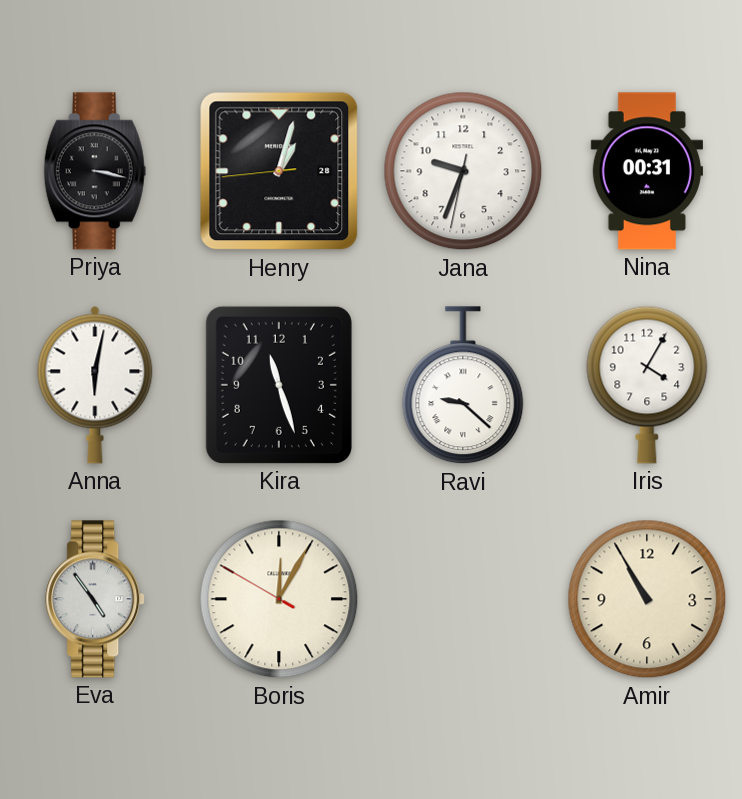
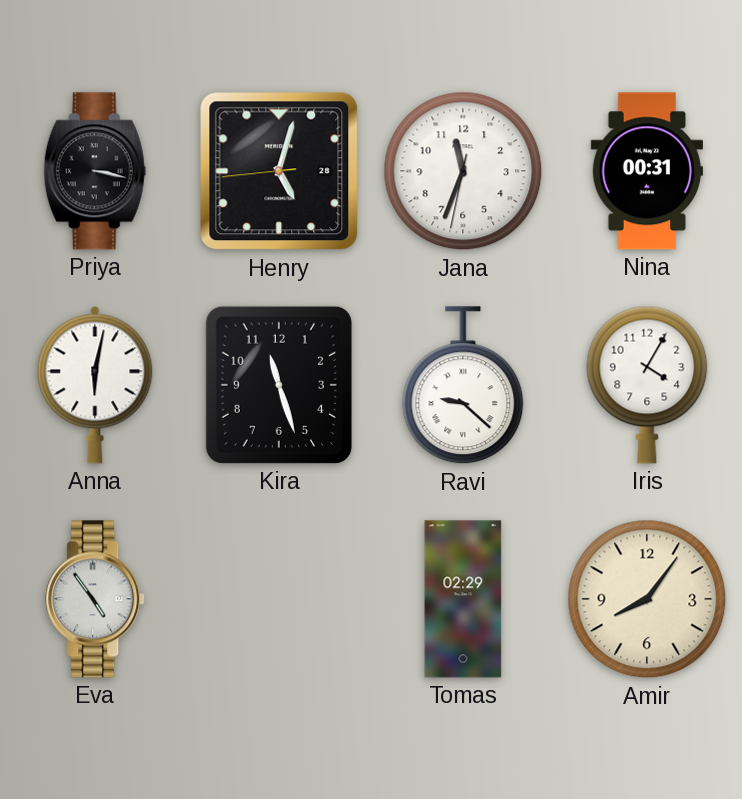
Henry: 1:02 -> 5:02 (279, 171)
Jana: 9:33 -> 11:33 (463, 171)
Boris: 12:04 -> none (279, 599)
Tomas: none -> 02:29 (463, 599)
Amir: 10:55 -> 8:06 (647, 599)
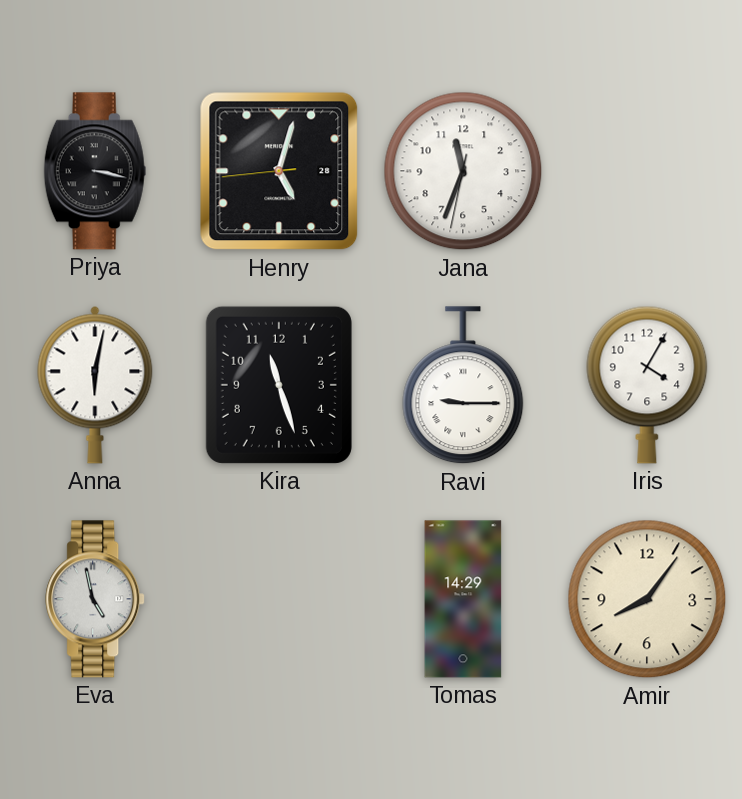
Nina: 00:31 -> none (646, 171)
Ravi: 9:22 -> 9:15 (463, 386)
Eva: 4:54 -> 4:58 (96, 599)
Tomas: 02:29 -> 14:29 (463, 599)
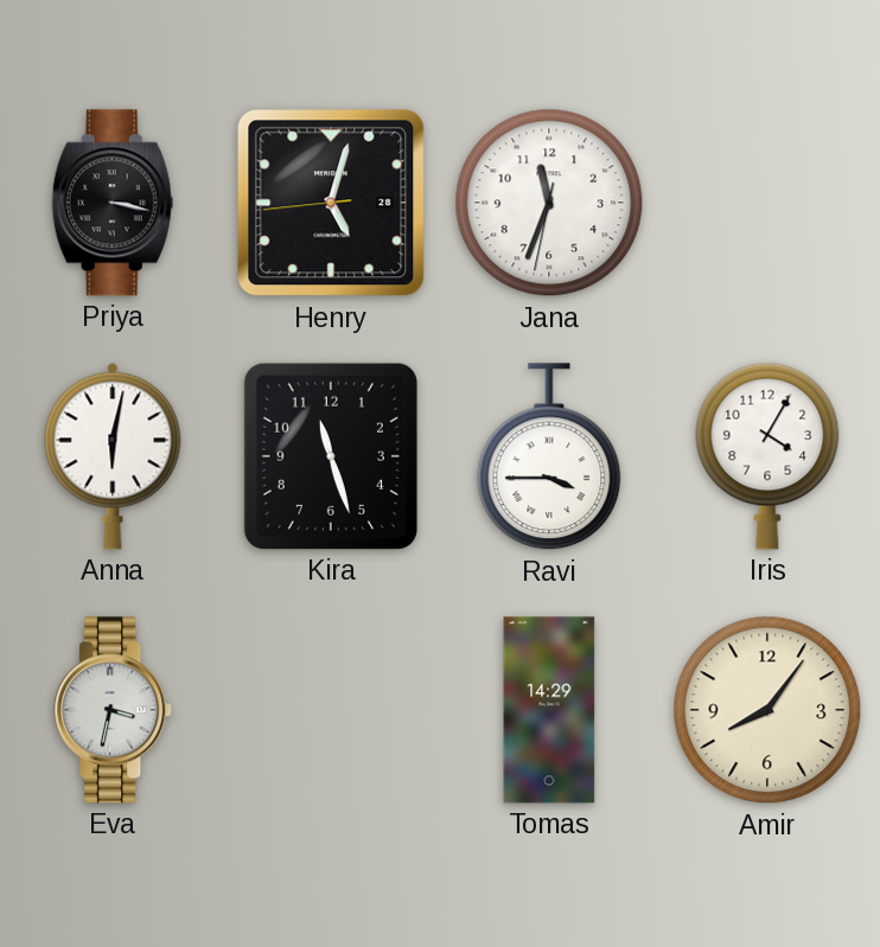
Ravi: 9:15 -> 3:45 (549, 457)
Eva: 4:58 -> 3:32 (114, 710)
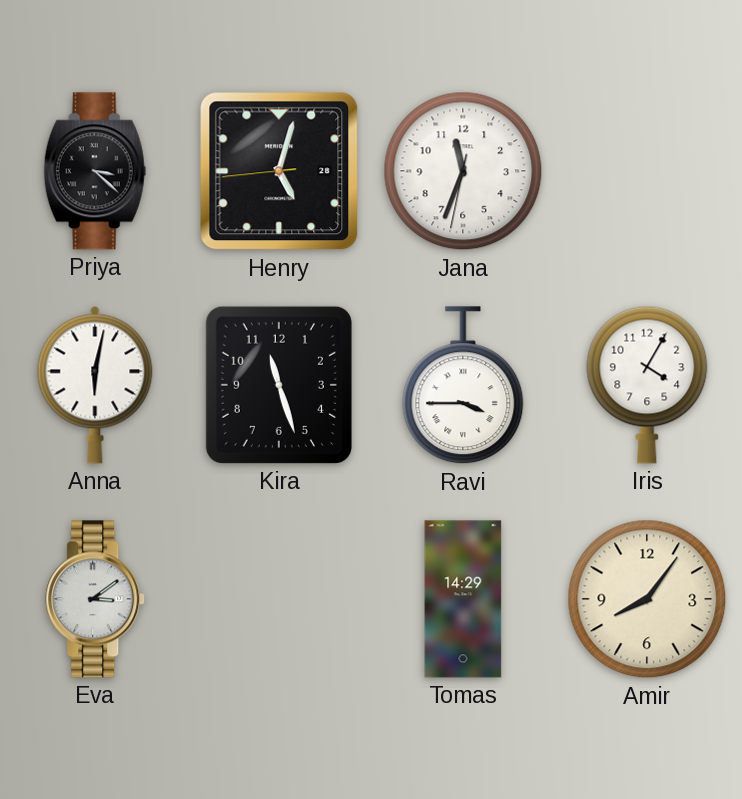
Priya: 3:17 -> 3:22 (95, 171)
Eva: 3:32 -> 3:09 (96, 599)
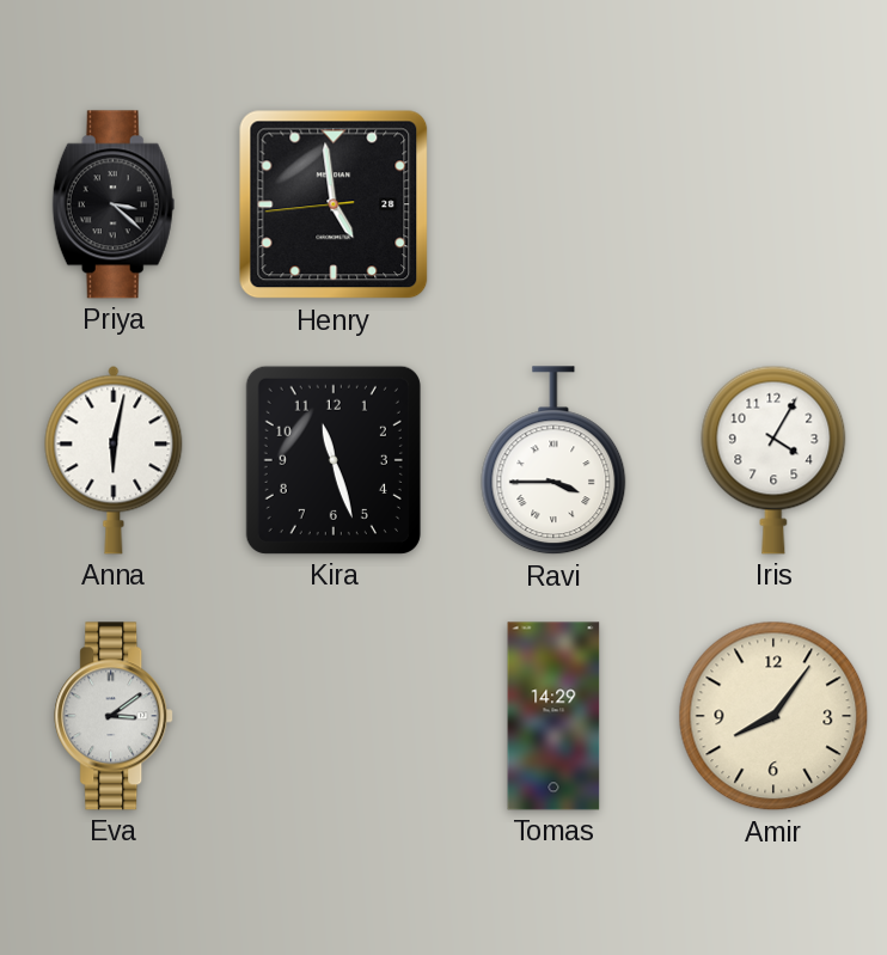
Henry: 5:02 -> 4:58 (334, 204)
Jana: 11:33 -> none (463, 171)
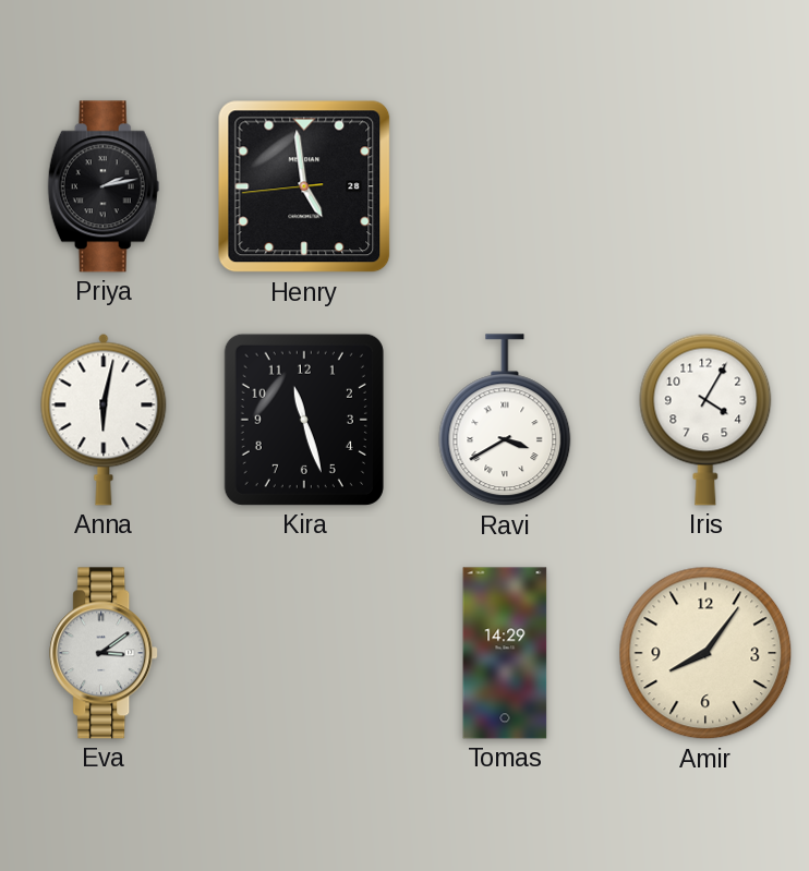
Priya: 3:22 -> 2:13 (104, 186)
Ravi: 3:45 -> 3:40 (505, 421)
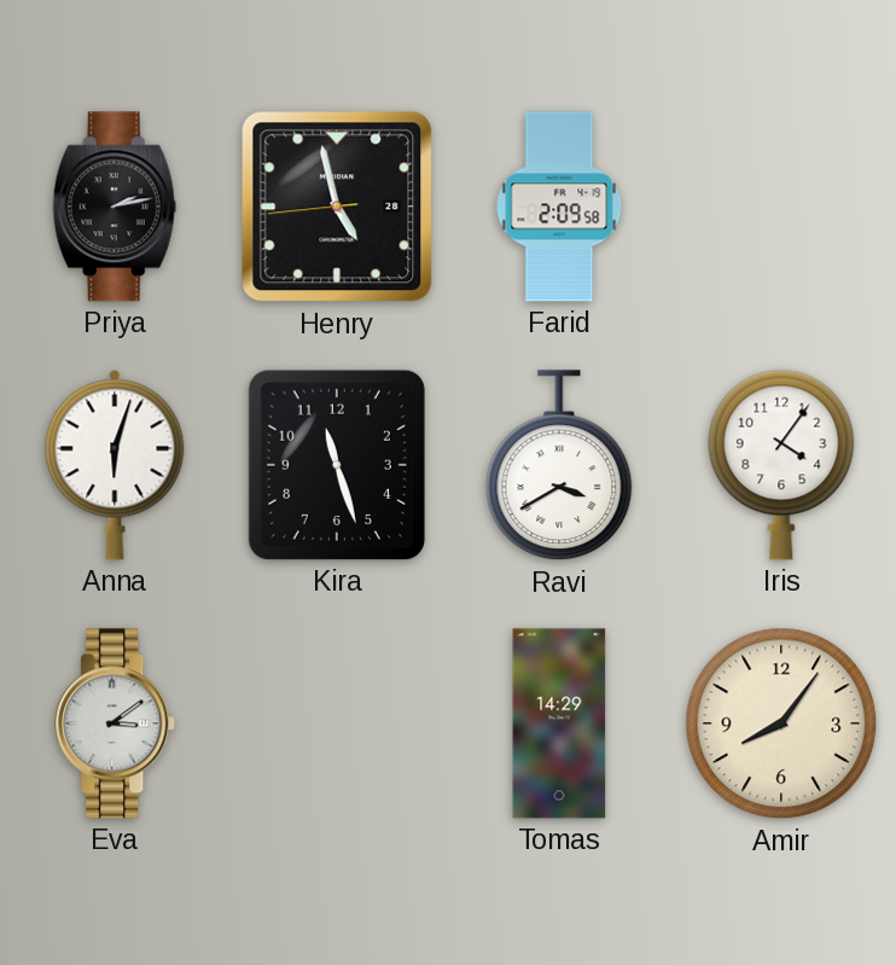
Henry: 4:58 -> 4:57 (337, 207)
Farid: none -> 2:09 (559, 207)
Anna: 6:02 -> 6:03 (115, 465)
Iris: 4:05 -> 4:06 (781, 465)
